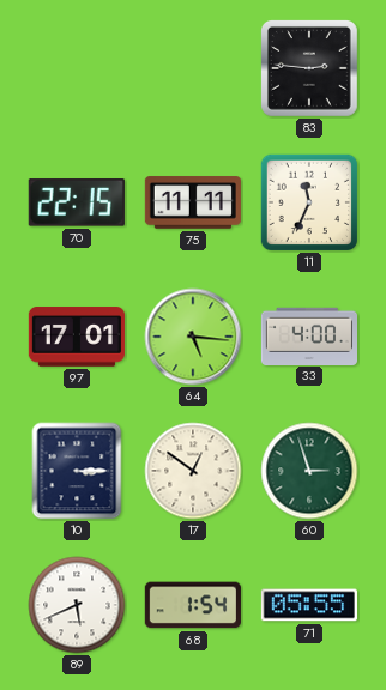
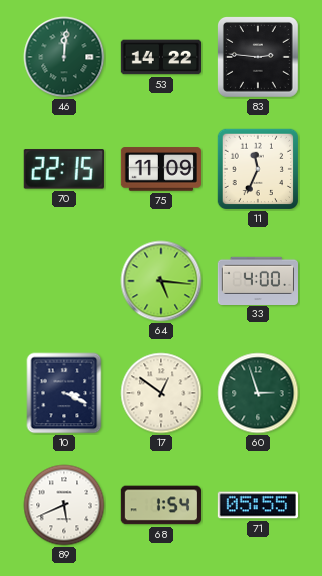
46: none -> 12:01 (64, 57)
53: none -> 14:22 (160, 57)
75: 11:11 -> 11:09 (161, 169)
97: 17:01 -> none (77, 337)
10: 3:15 -> 3:19 (64, 393)
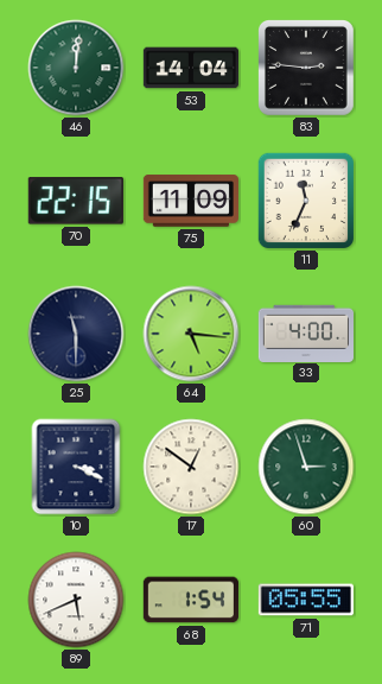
53: 14:22 -> 14:04 (190, 68)
25: none -> 11:30 (76, 334)
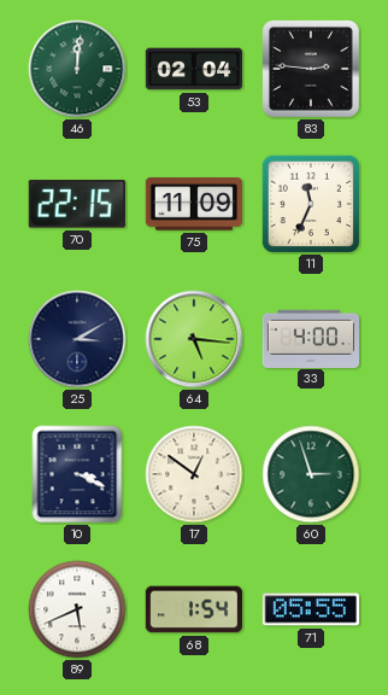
53: 14:04 -> 02:04 (193, 69)
25: 11:30 -> 3:10 (77, 339)
